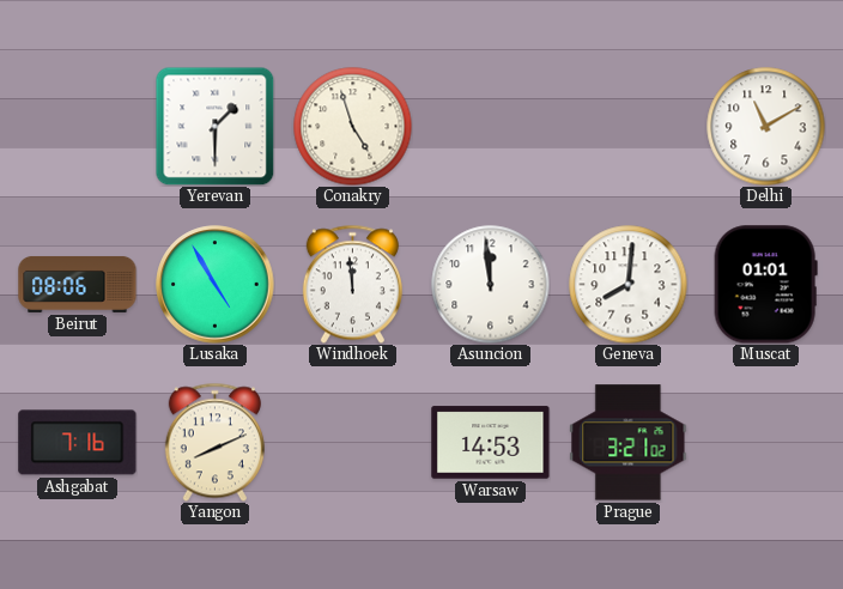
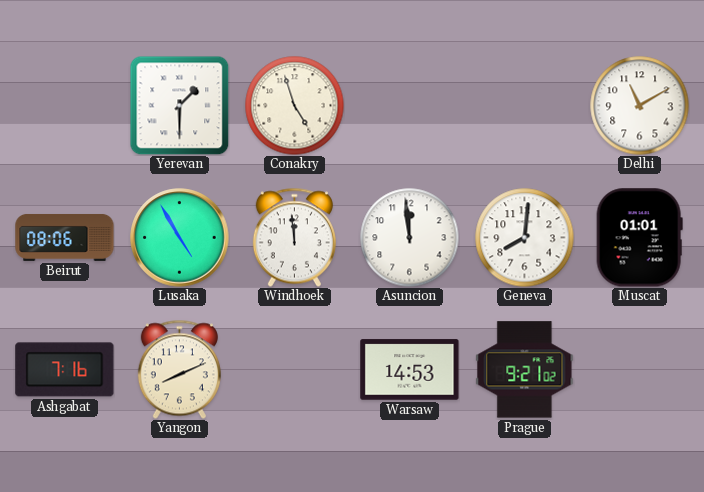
Prague: 3:21 -> 9:21 (525, 370)
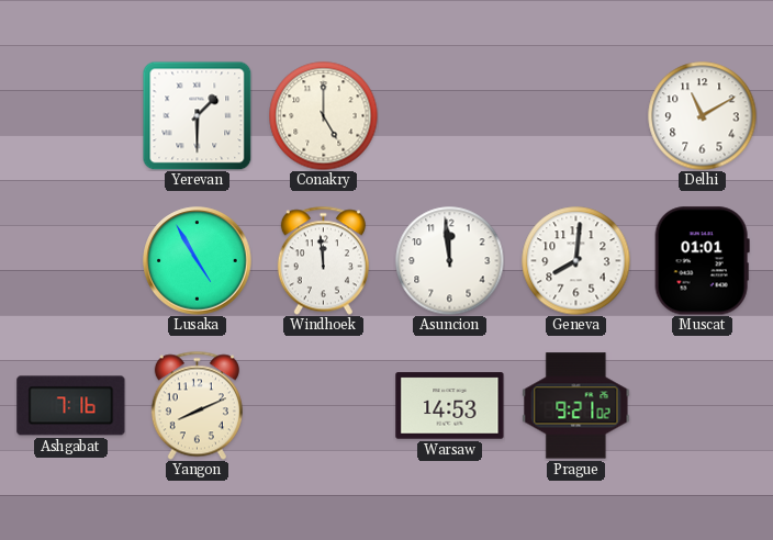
Conakry: 4:57 -> 5:00 (324, 116)
Beirut: 08:06 -> none (65, 237)
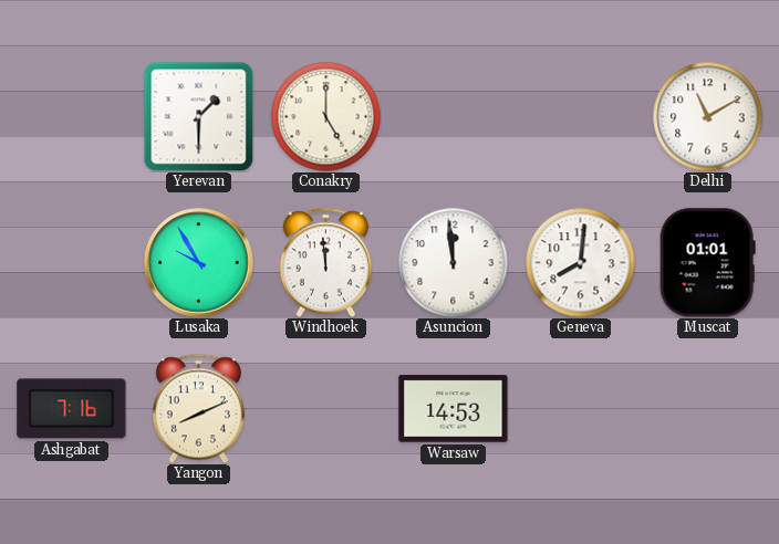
Lusaka: 4:55 -> 9:55 (199, 263)
Prague: 9:21 -> none (576, 406)
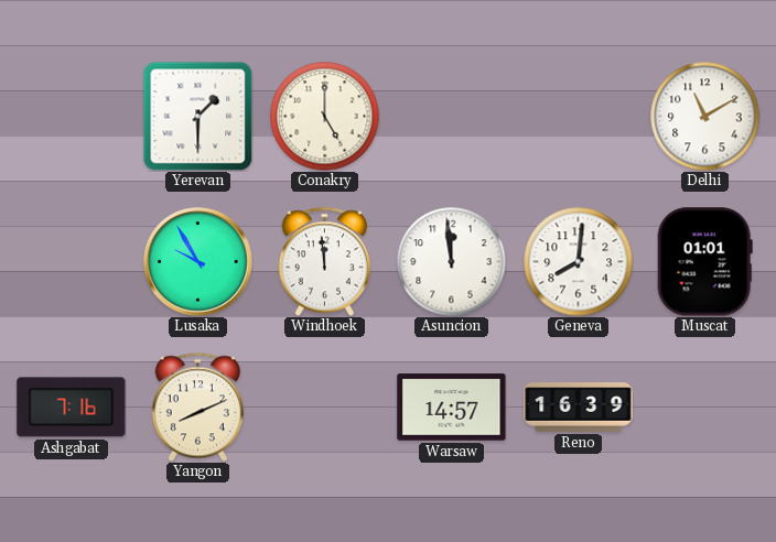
Warsaw: 14:53 -> 14:57 (452, 408)
Reno: none -> 16:39 (579, 408)
